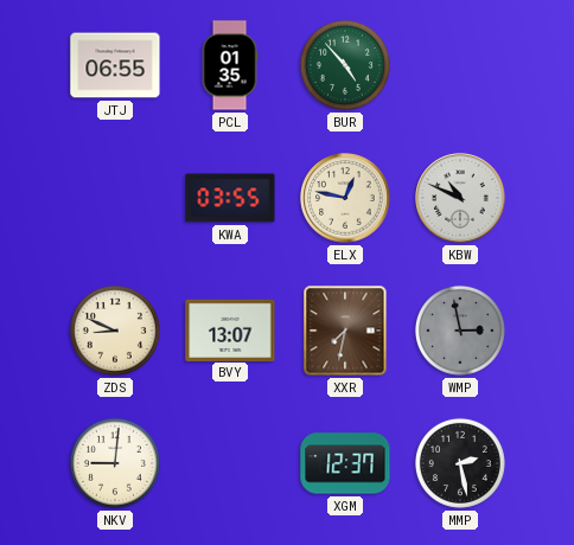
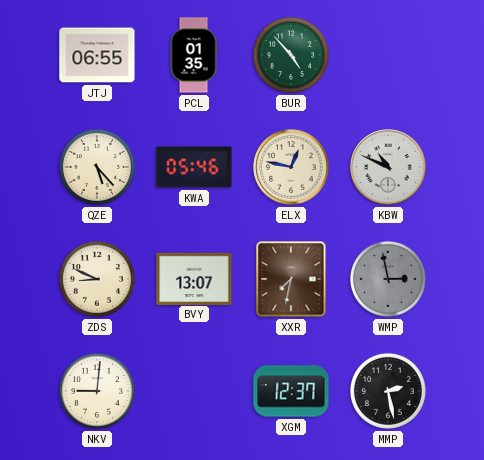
QZE: none -> 5:23 (97, 167)
KWA: 03:55 -> 05:46 (194, 167)
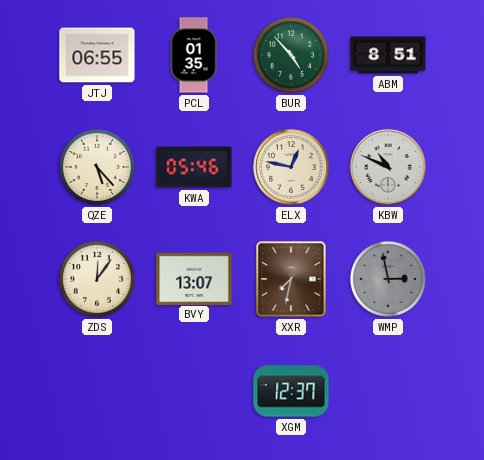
ABM: none -> 8:51 (388, 55)
ZDS: 8:49 -> 12:06 (97, 279)
NKV: 9:01 -> none (97, 391)
MMP: 2:28 -> none (388, 391)
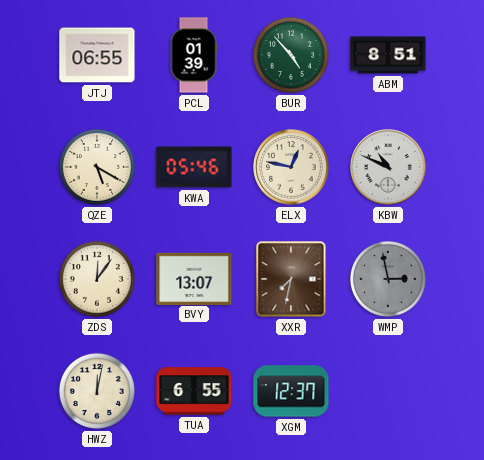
PCL: 01:35 -> 01:39 (194, 55)
QZE: 5:23 -> 5:20 (97, 167)
HWZ: none -> 12:02 (97, 391)
TUA: none -> 6:55 (194, 391)
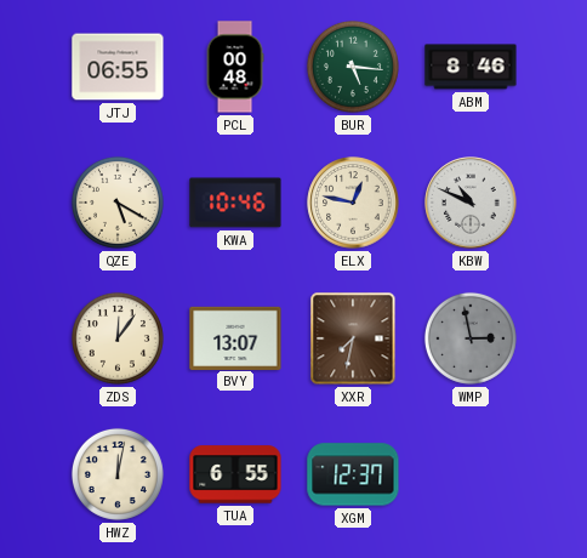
PCL: 01:39 -> 00:48 (235, 67)
BUR: 4:53 -> 5:16 (353, 67)
ABM: 8:51 -> 8:46 (471, 67)
KWA: 05:46 -> 10:46 (235, 203)
